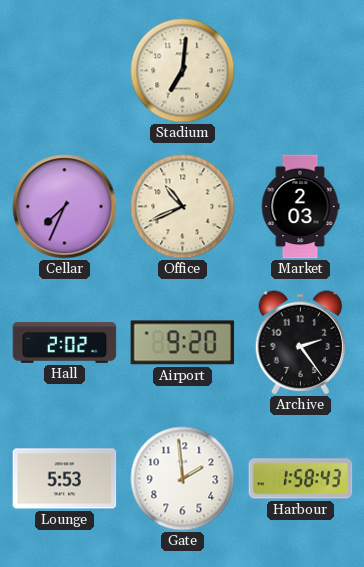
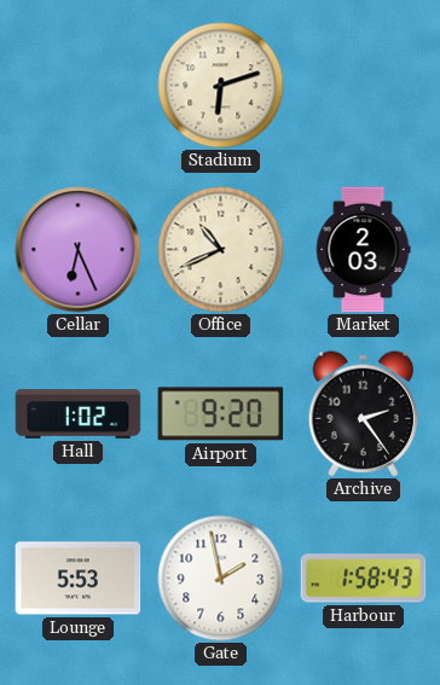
Stadium: 7:01 -> 6:12 (221, 86)
Cellar: 7:34 -> 6:26 (79, 250)
Hall: 2:02 -> 1:02 (79, 414)
Gate: 1:59 -> 1:58 (221, 579)
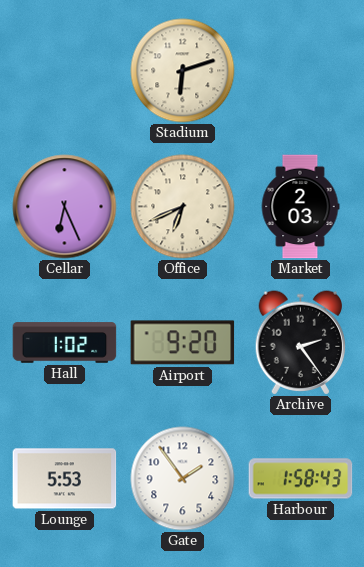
Office: 10:41 -> 6:41 (183, 207)
Gate: 1:58 -> 1:54 (183, 479)
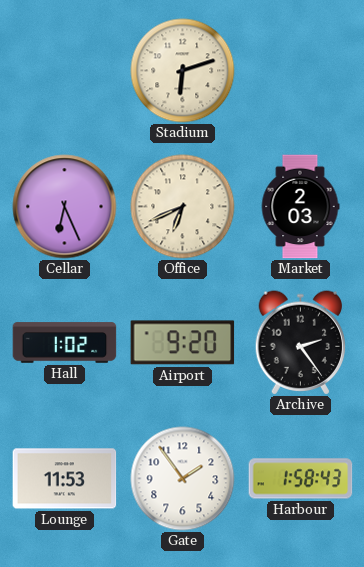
Lounge: 5:53 -> 11:53 (65, 479)
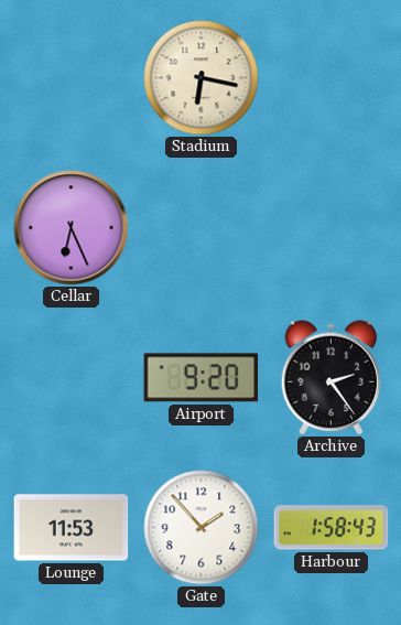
Stadium: 6:12 -> 6:17 (202, 78)
Office: 6:41 -> none (183, 207)
Market: 2:03 -> none (300, 207)
Hall: 1:02 -> none (65, 343)
Gate: 1:54 -> 1:53 (202, 528)
